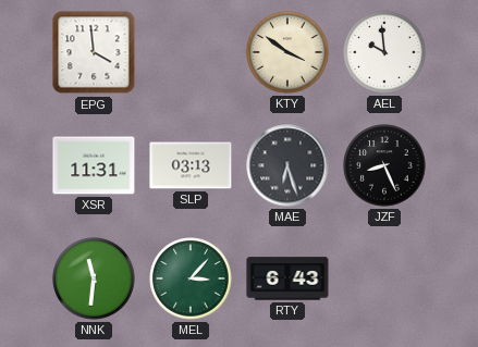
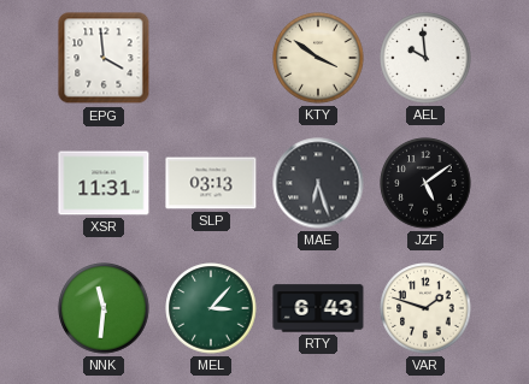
JZF: 8:26 -> 5:09 (425, 183)
VAR: none -> 1:48 (425, 308)
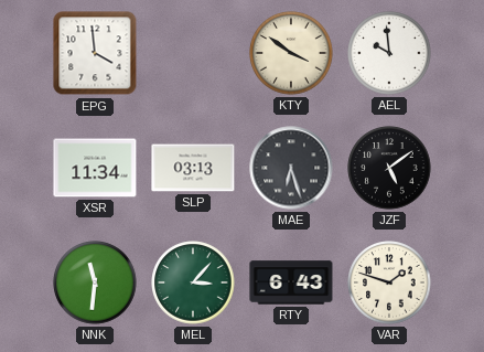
XSR: 11:31 -> 11:34 (95, 168)
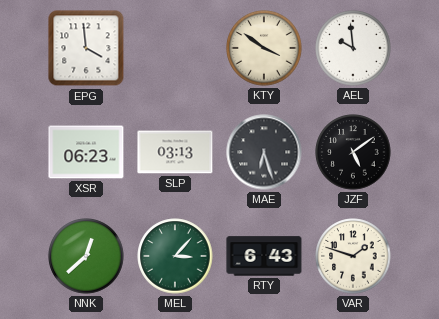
XSR: 11:34 -> 06:23 (86, 152)
NNK: 11:31 -> 12:38 (86, 256)
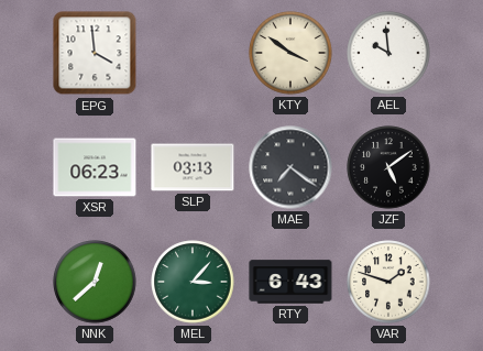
MAE: 6:27 -> 7:21 (290, 167)
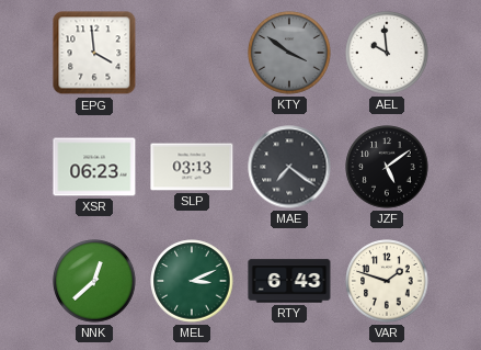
KTY dial: cream -> grey (289, 53)
MEL: 3:07 -> 3:11 (192, 281)
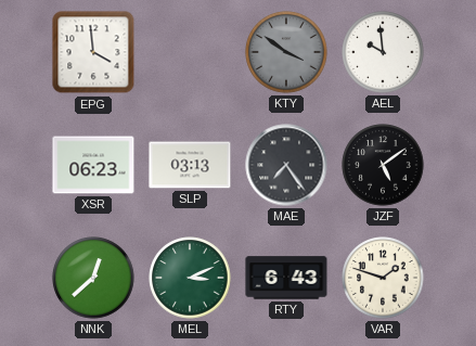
MAE: 7:21 -> 7:24 (286, 165)
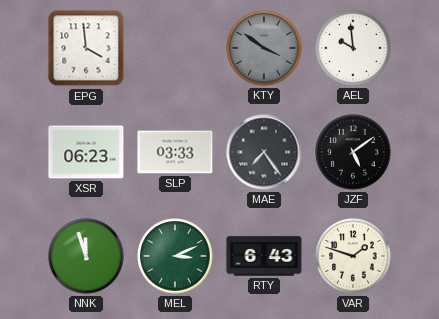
SLP: 03:13 -> 03:33 (175, 152)
NNK: 12:38 -> 11:57 (86, 256)
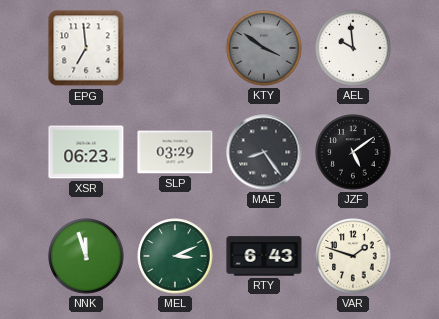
EPG: 3:59 -> 6:59 (86, 48)
SLP: 03:33 -> 03:29 (175, 152)
MAE: 7:24 -> 8:24 (264, 152)
